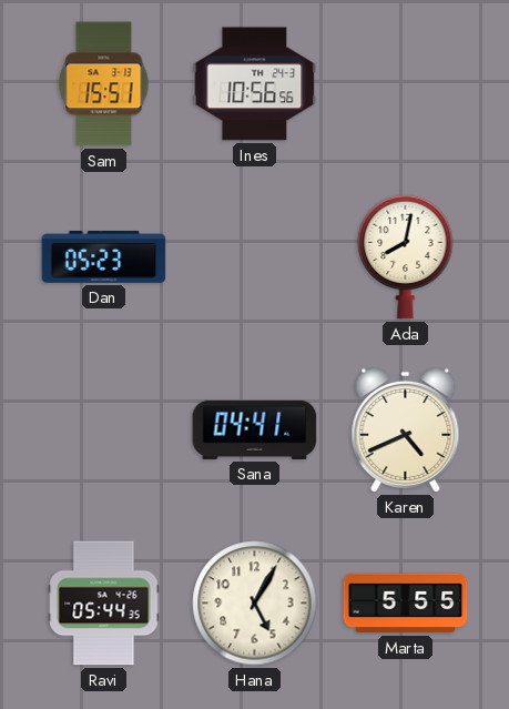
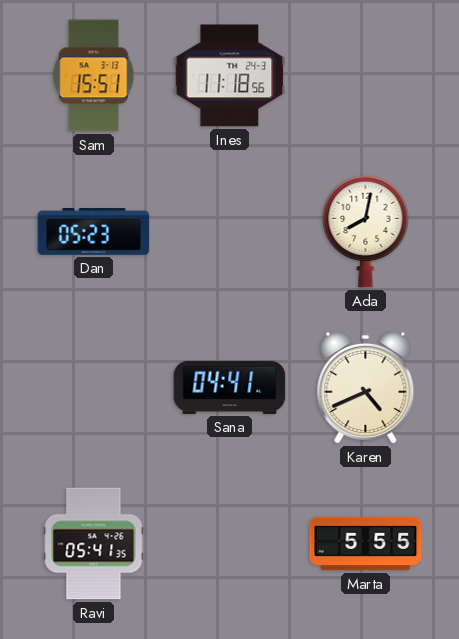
Ines: 10:56 -> 11:18 (230, 76)
Ravi: 05:44 -> 05:41 (94, 544)
Hana: 5:05 -> none (255, 604)
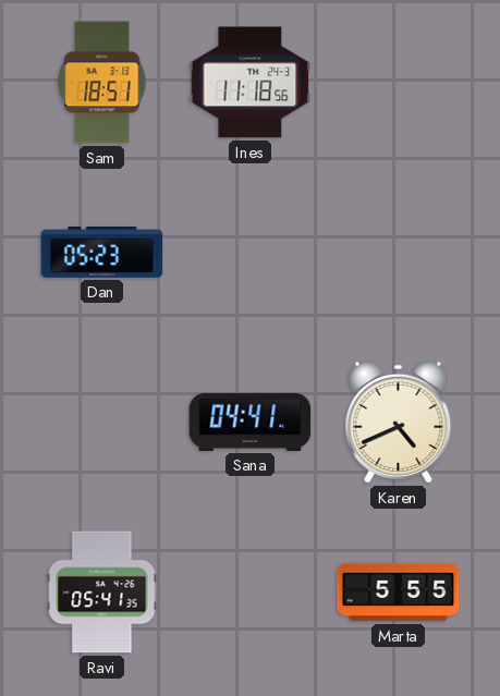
Sam: 15:51 -> 18:51 (102, 83)
Ada: 8:02 -> none (366, 231)
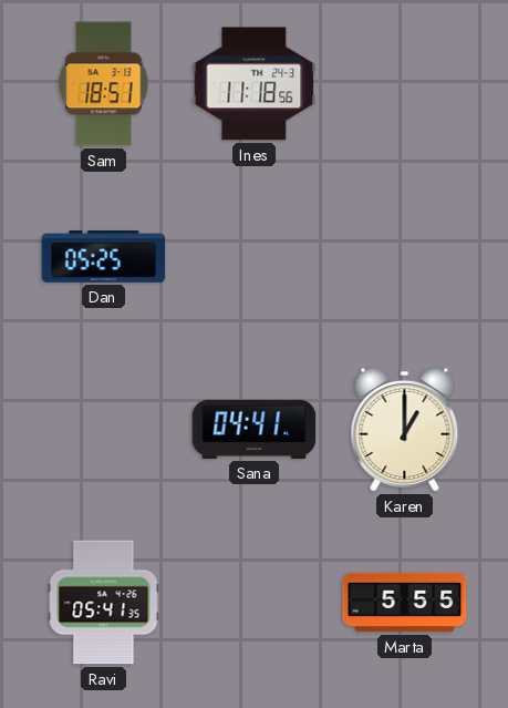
Dan: 05:23 -> 05:25 (104, 257)
Karen: 4:41 -> 1:00 (405, 429)
